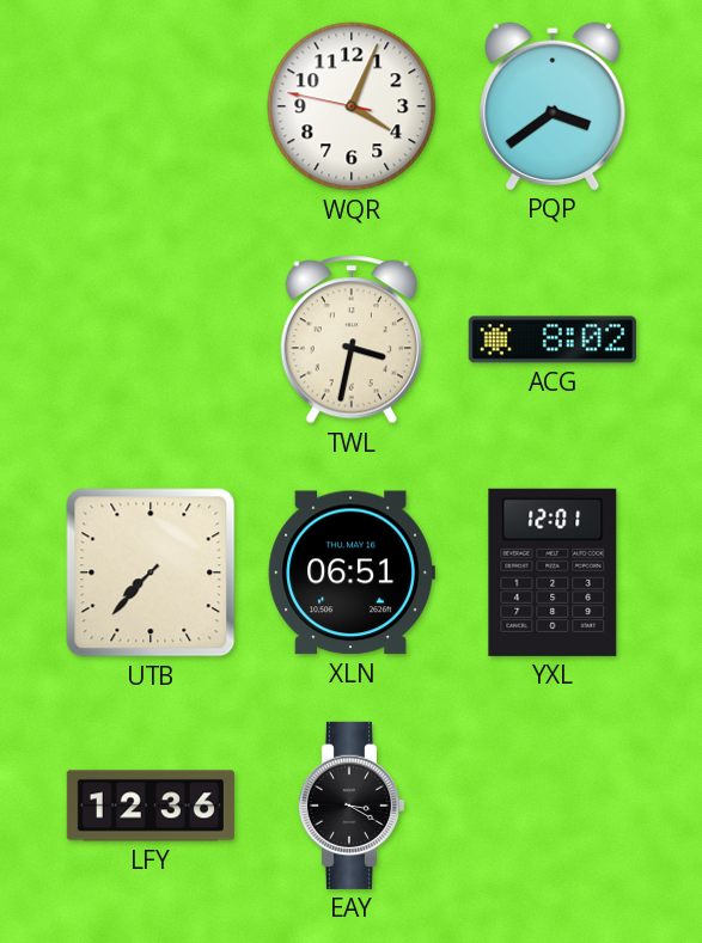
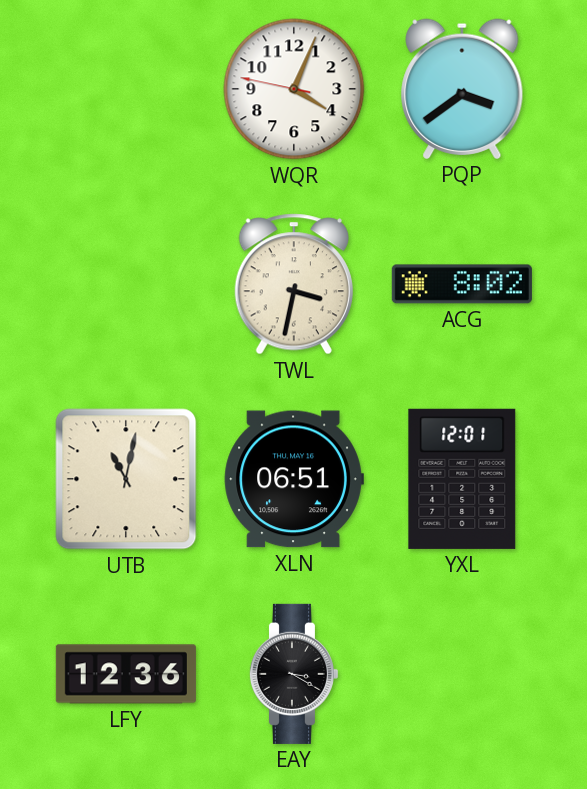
UTB: 7:37 -> 11:02 (126, 479)
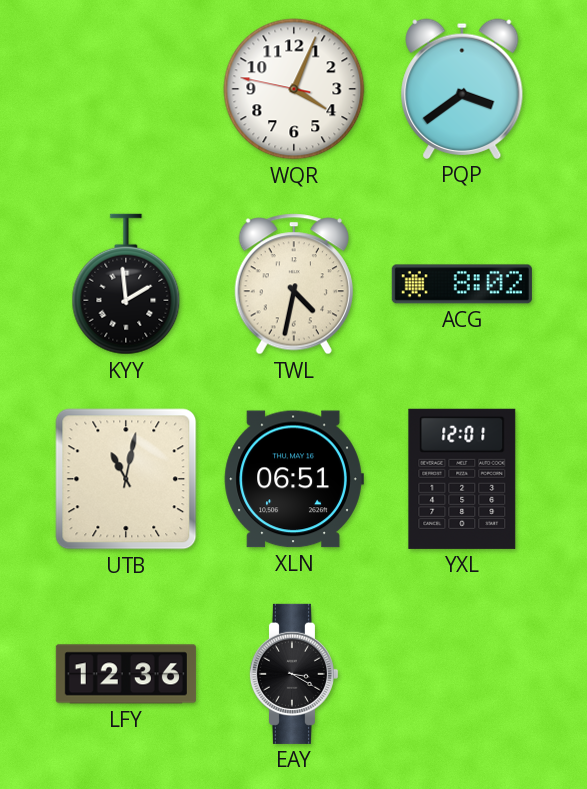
KYY: none -> 1:59 (126, 284)
TWL: 3:32 -> 4:32 (294, 284)
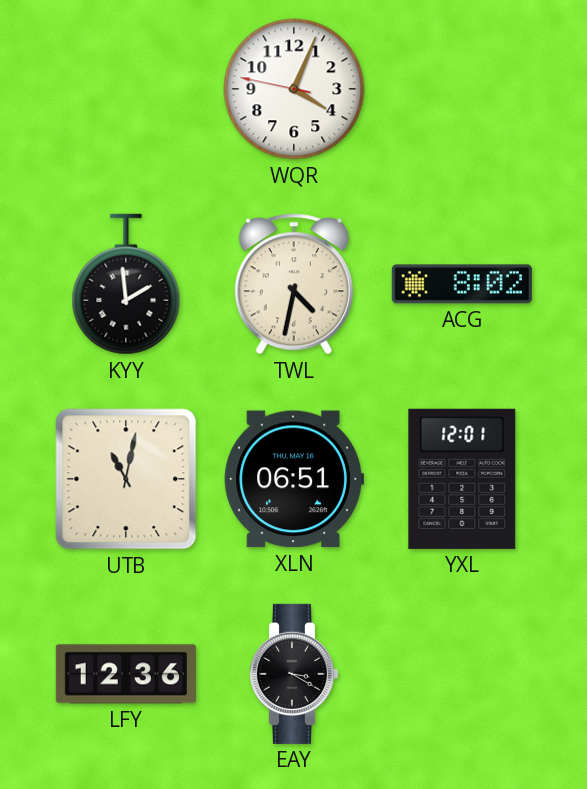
PQP: 3:39 -> none (462, 89)
